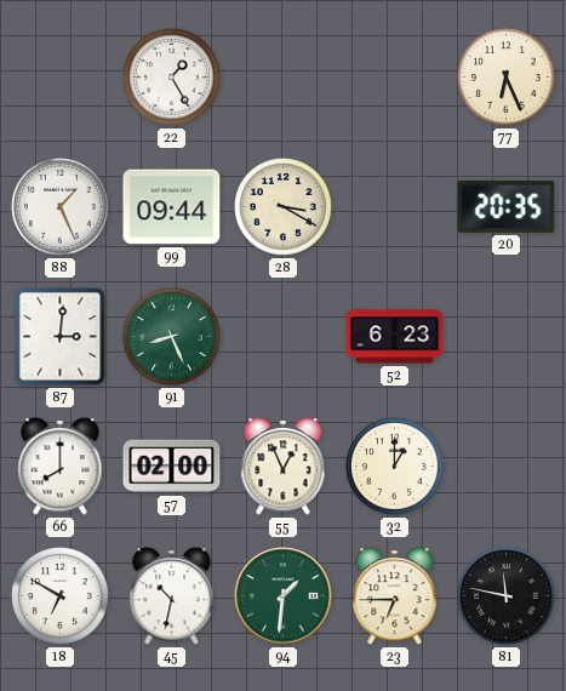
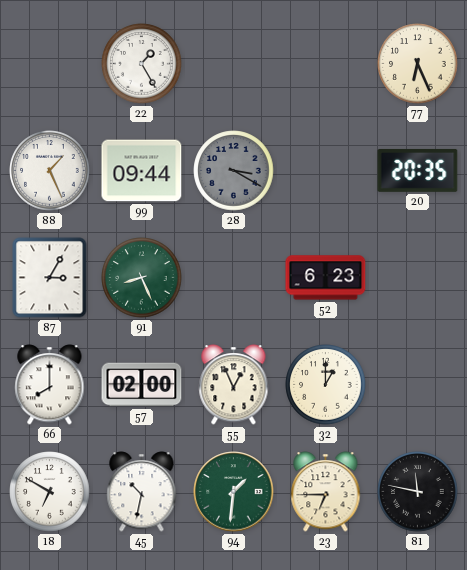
28 dial: cream -> grey (234, 171)
87: 3:01 -> 3:05 (50, 278)
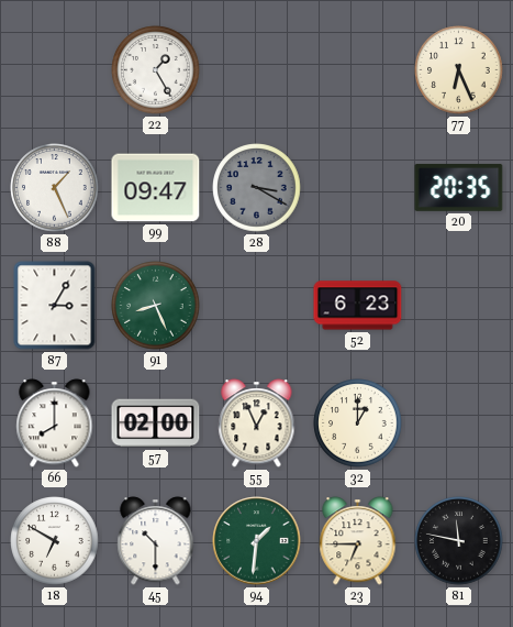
99: 09:44 -> 09:47 (156, 188)
45: 10:32 -> 10:30 (156, 541)
